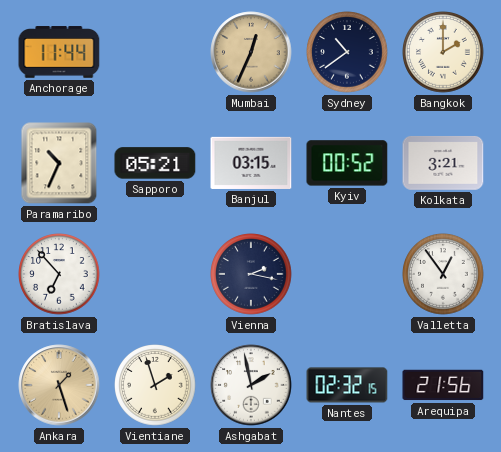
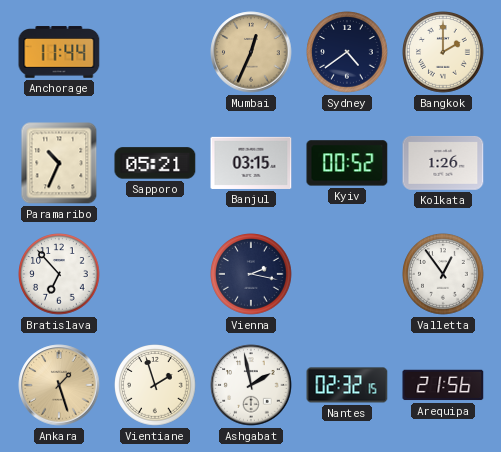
Sydney: 10:39 -> 4:39 (347, 52)
Kolkata: 3:21 -> 1:26 (443, 163)
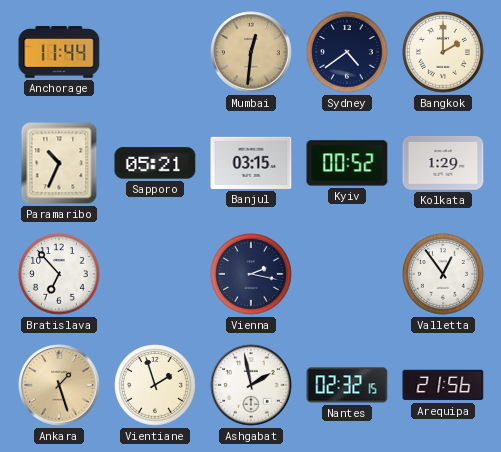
Mumbai: 12:34 -> 12:31 (251, 52)
Kolkata: 1:26 -> 1:29 (443, 163)
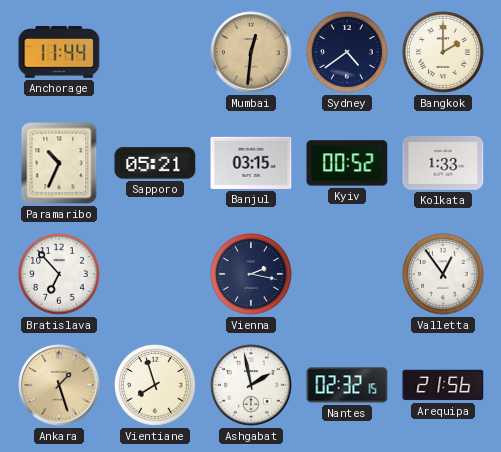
Kolkata: 1:29 -> 1:33 (443, 163)
Vientiane: 1:57 -> 7:57 (155, 385)
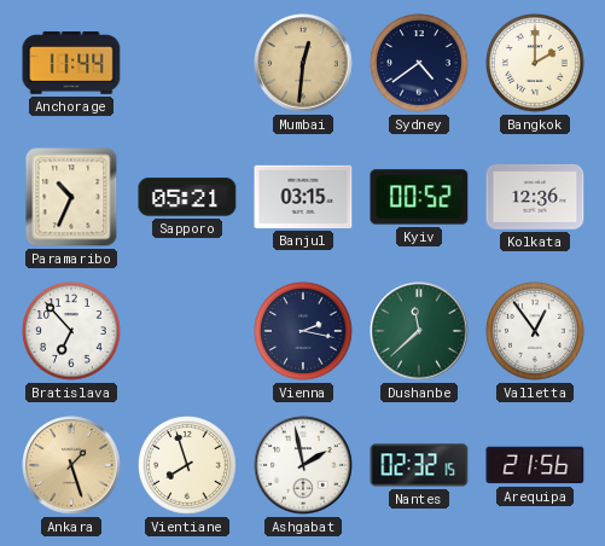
Kolkata: 1:33 -> 12:36 (535, 197)
Dushanbe: none -> 11:38 (419, 331)
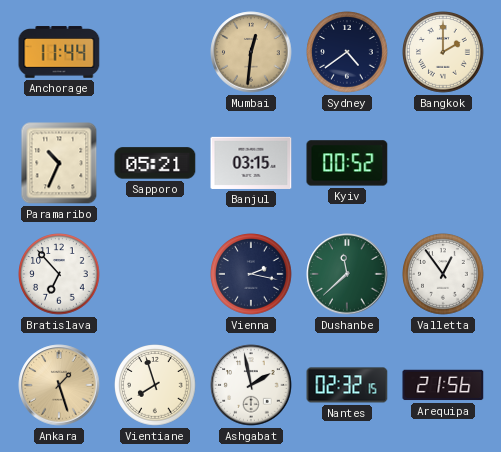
Kolkata: 12:36 -> none (535, 197)
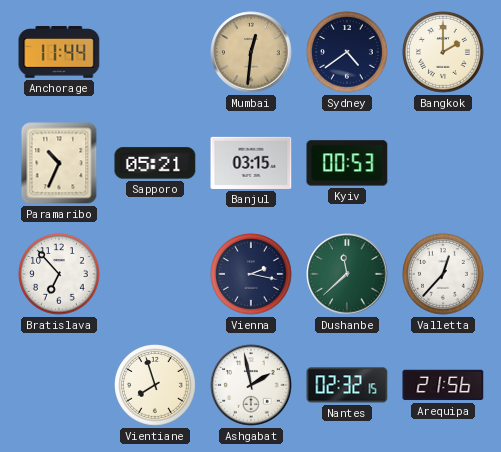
Kyiv: 00:52 -> 00:53 (347, 163)
Valletta: 12:54 -> 12:37 (443, 274)
Ankara: 1:27 -> none (59, 385)
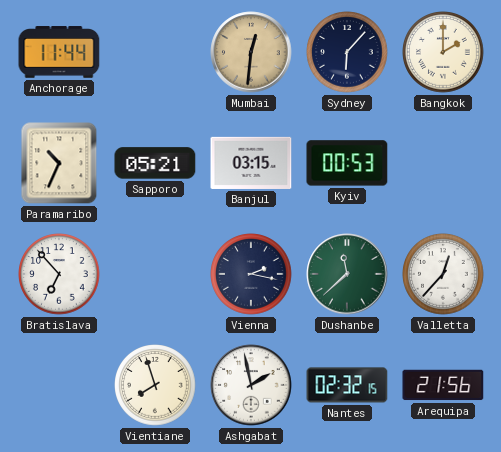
Sydney: 4:39 -> 6:07 (347, 52)
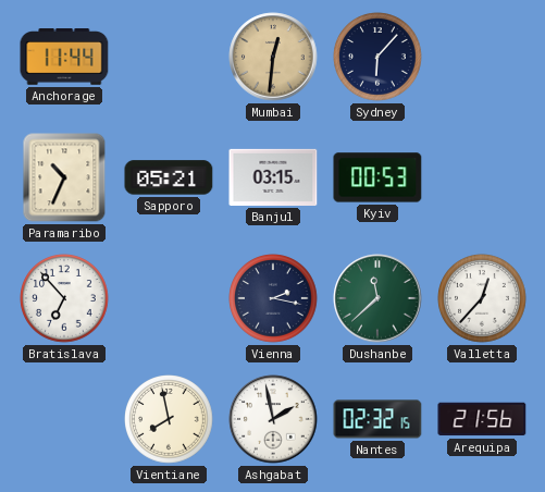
Bangkok: 2:00 -> none (443, 52)
Vientiane: 7:57 -> 7:58 (169, 419)
